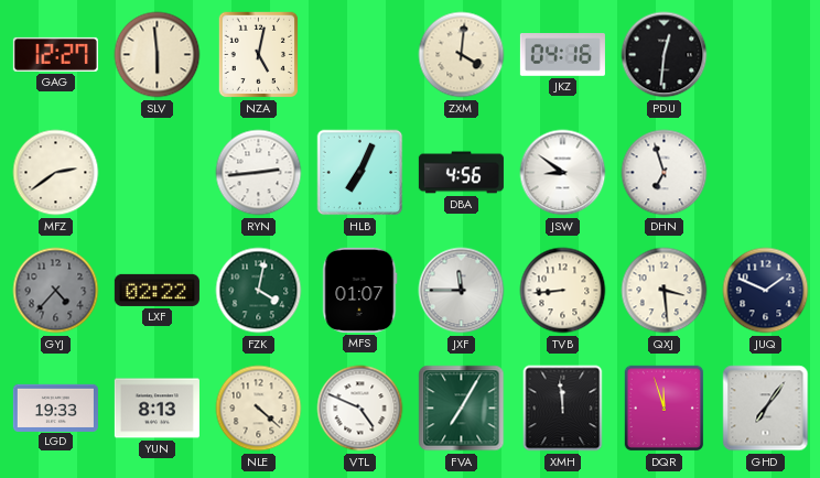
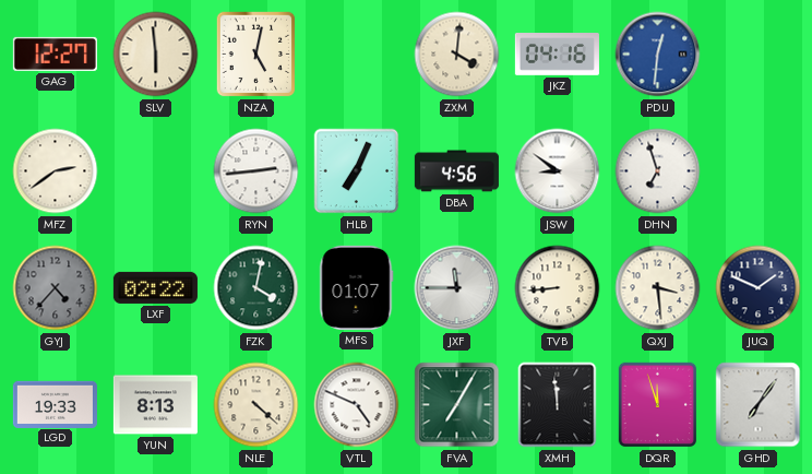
PDU dial: black -> blue (658, 55)
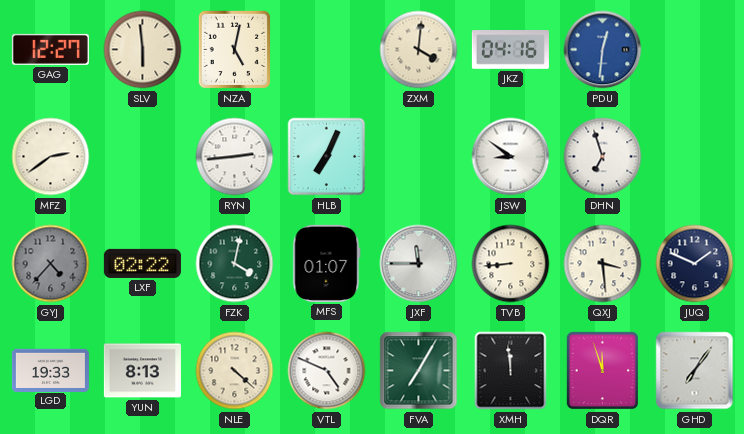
DBA: 4:56 -> none (456, 171)
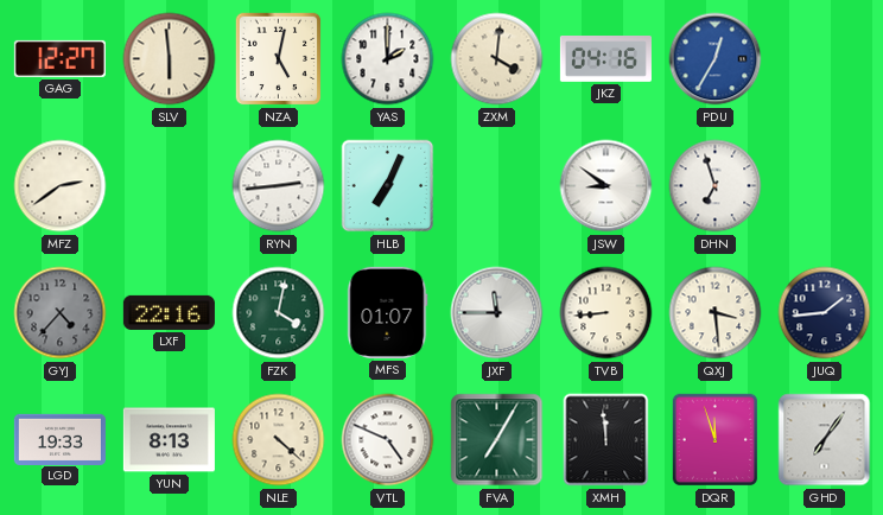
YAS: none -> 2:00 (388, 59)
PDU: 12:31 -> 12:35 (716, 59)
LXF: 02:22 -> 22:16 (169, 312)
JUQ: 1:49 -> 1:44 (825, 313)
